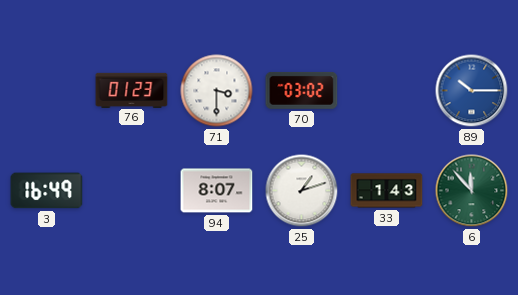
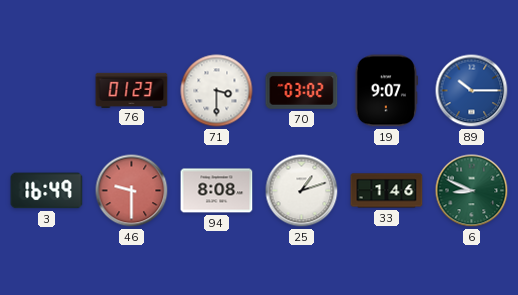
19: none -> 9:07 (387, 91)
46: none -> 9:30 (132, 191)
94: 8:07 -> 8:08 (217, 191)
33: 1:43 -> 1:46 (387, 191)
6: 11:53 -> 8:49 (472, 191)
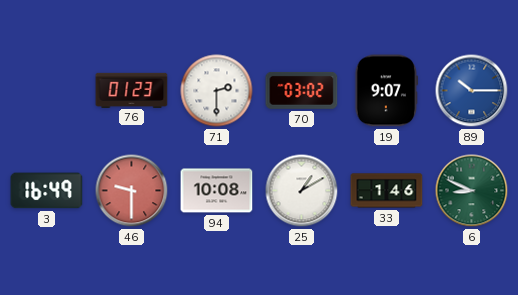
71: 3:30 -> 2:30 (217, 91)
94: 8:08 -> 10:08 (217, 191)
25: 1:12 -> 1:10 (302, 191)
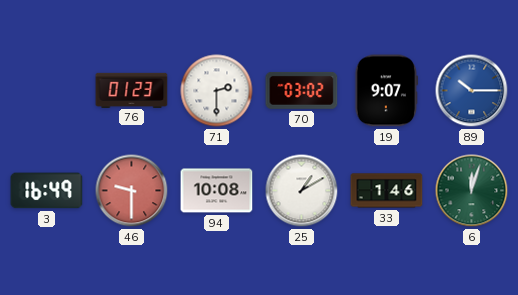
6: 8:49 -> 12:03 (472, 191)
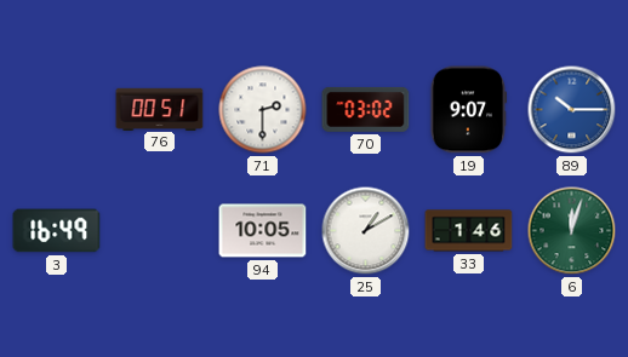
76: 01:23 -> 00:51 (160, 109)
46: 9:30 -> none (132, 191)
94: 10:08 -> 10:05 (263, 231)
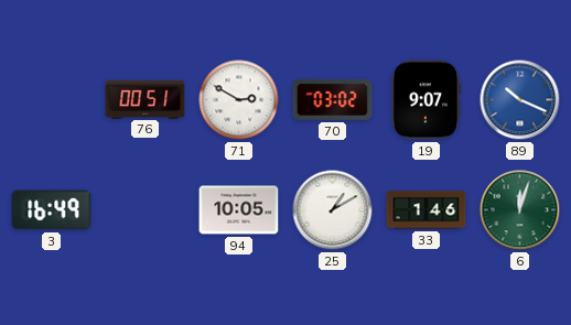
71: 2:30 -> 2:50 (239, 100)
89: 10:15 -> 10:19 (520, 100)
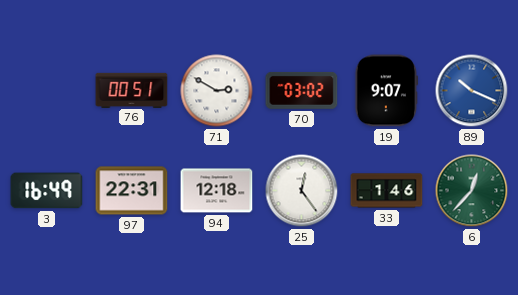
97: none -> 22:31 (132, 191)
94: 10:05 -> 12:18 (217, 191)
25: 1:10 -> 12:24 (302, 191)
6: 12:03 -> 12:37 (472, 191)
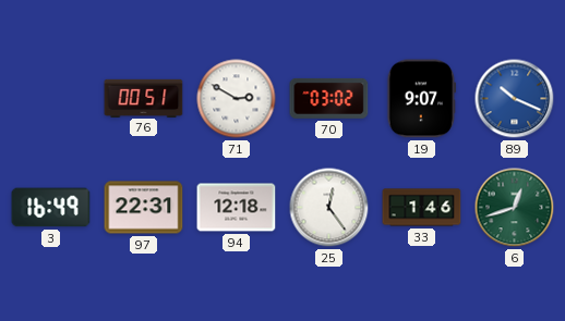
6: 12:37 -> 12:42 (515, 208)
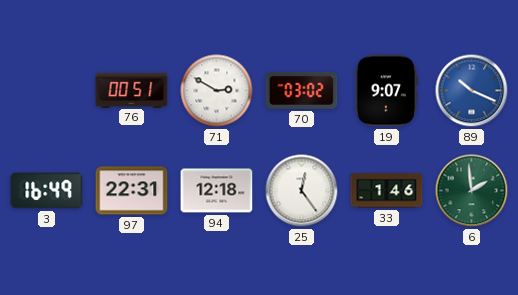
6: 12:42 -> 1:59 (472, 191)
